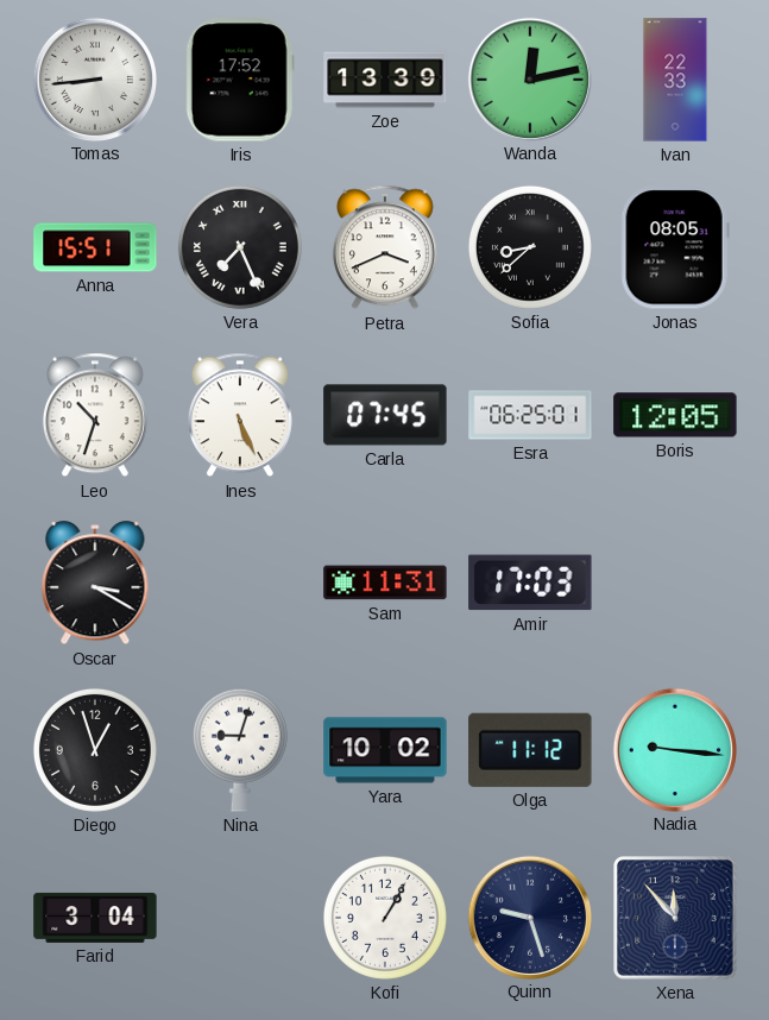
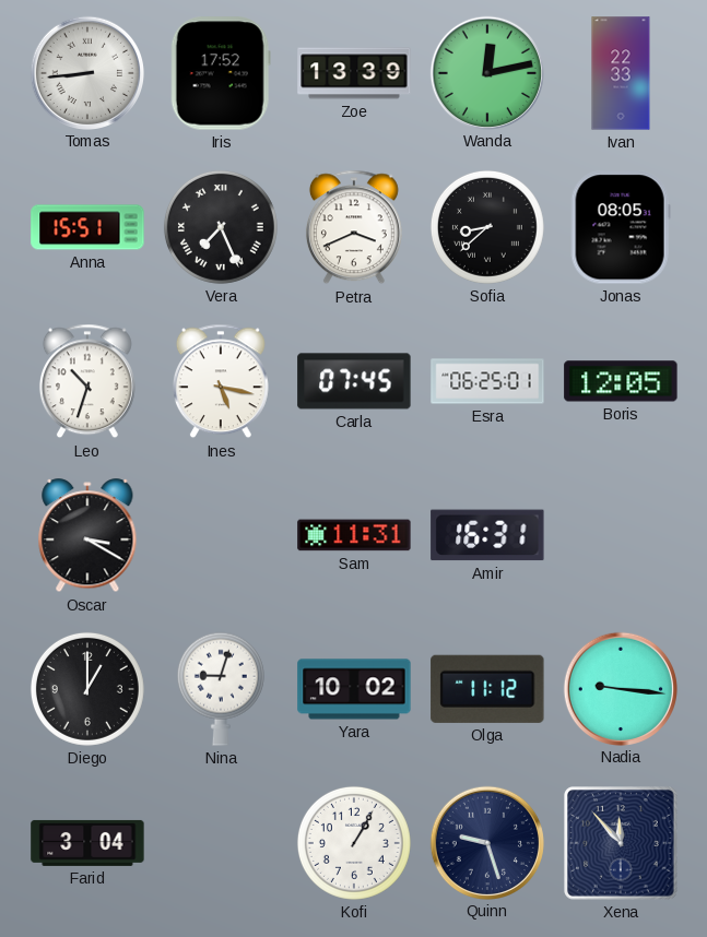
Ines: 5:26 -> 5:17 (221, 381)
Amir: 17:03 -> 16:31 (487, 535)
Diego: 12:57 -> 1:00 (87, 689)
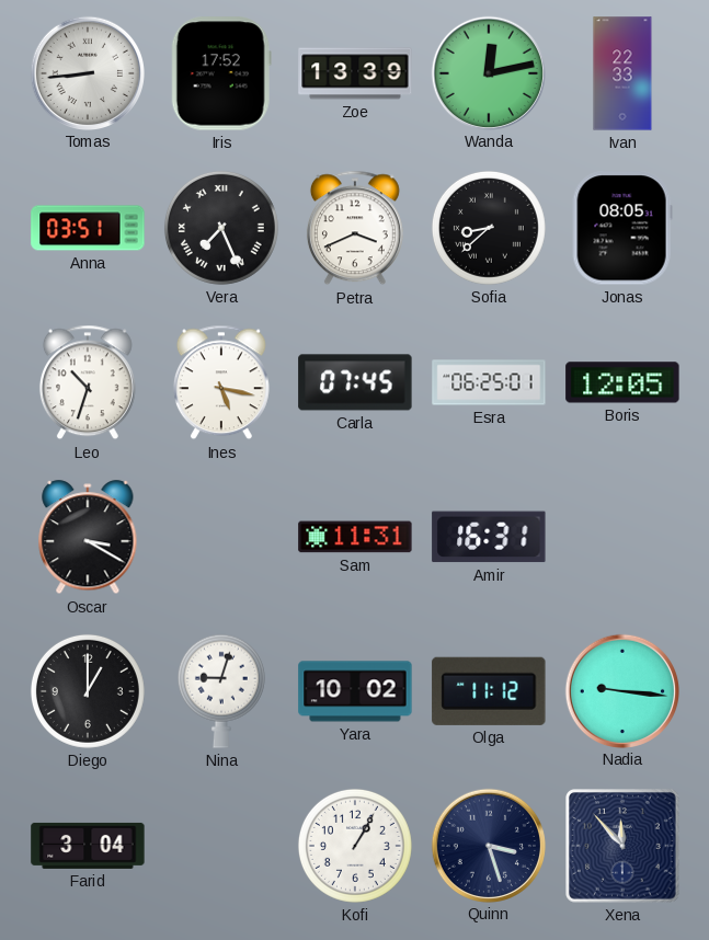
Anna: 15:51 -> 03:51 (88, 228)
Quinn: 9:27 -> 3:27 (488, 845)
